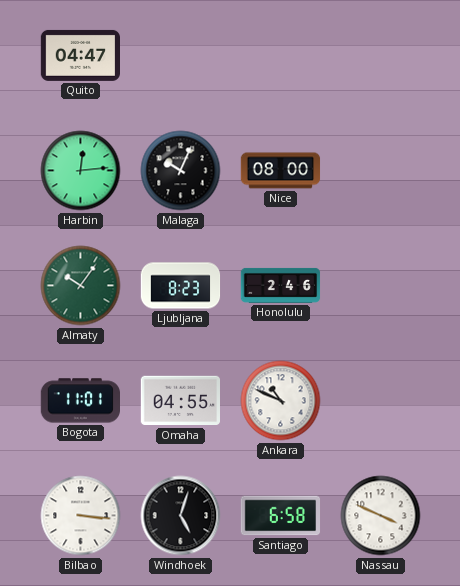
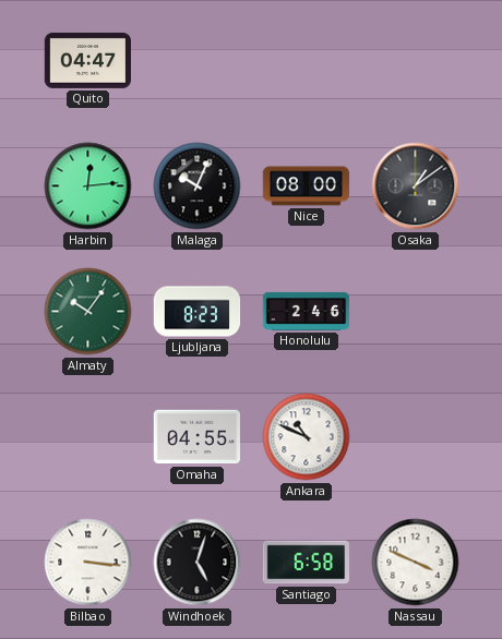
Osaka: none -> 1:09 (416, 186)
Bogota: 11:01 -> none (80, 401)
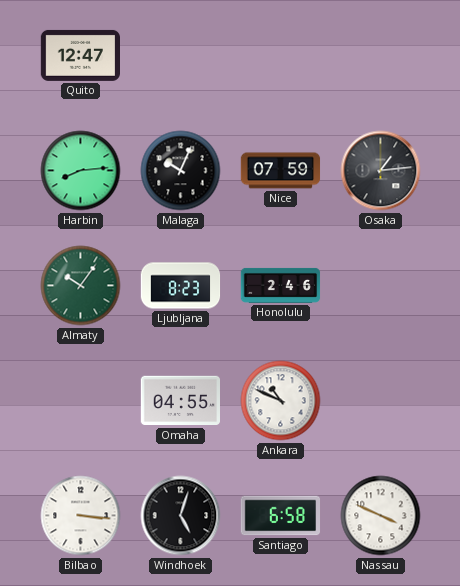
Quito: 04:47 -> 12:47 (80, 55)
Harbin: 12:14 -> 8:14 (81, 171)
Nice: 08:00 -> 07:59 (281, 171)
Osaka: 1:09 -> 1:14 (381, 171)
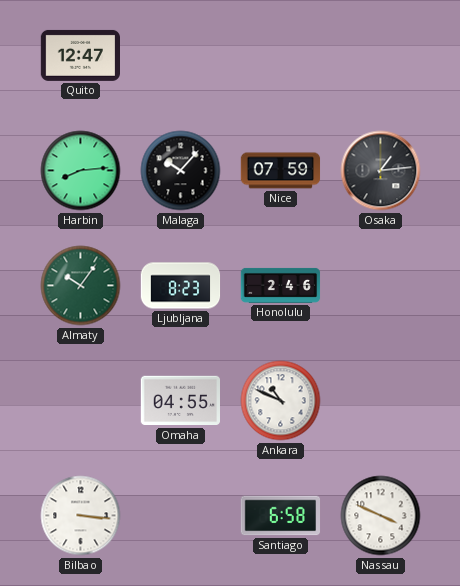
Malaga: 10:04 -> 10:07 (181, 171)
Windhoek: 5:03 -> none (181, 516)
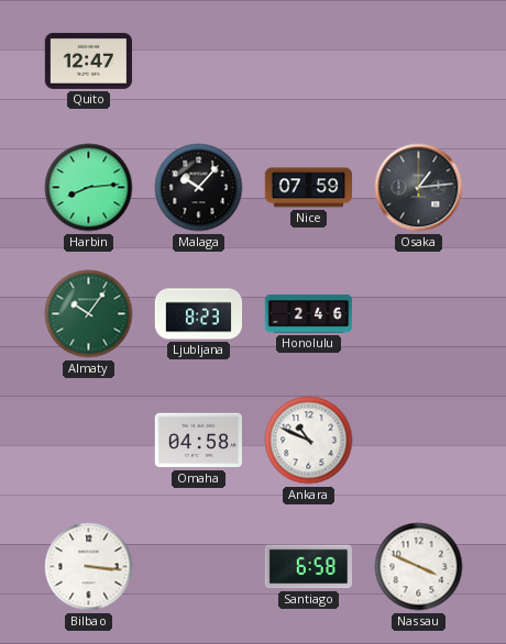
Omaha: 04:55 -> 04:58 (198, 441)
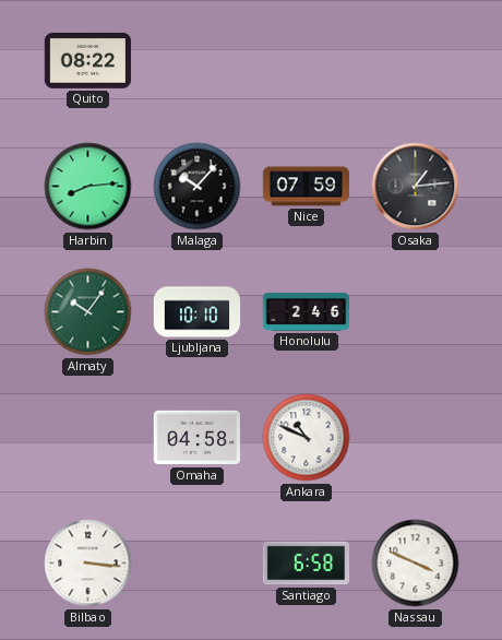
Quito: 12:47 -> 08:22 (87, 60)
Ljubljana: 8:23 -> 10:10 (198, 312)
